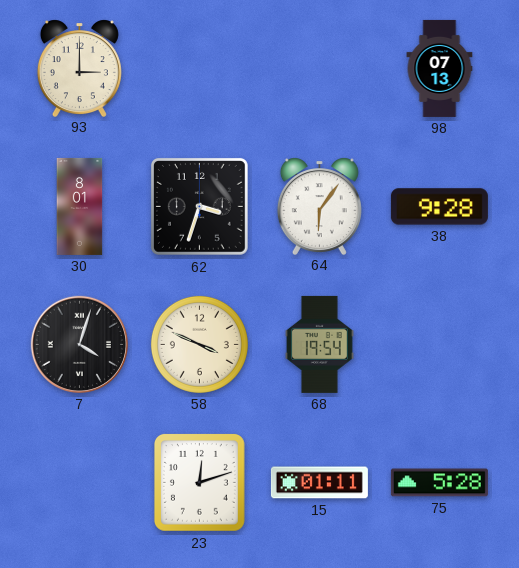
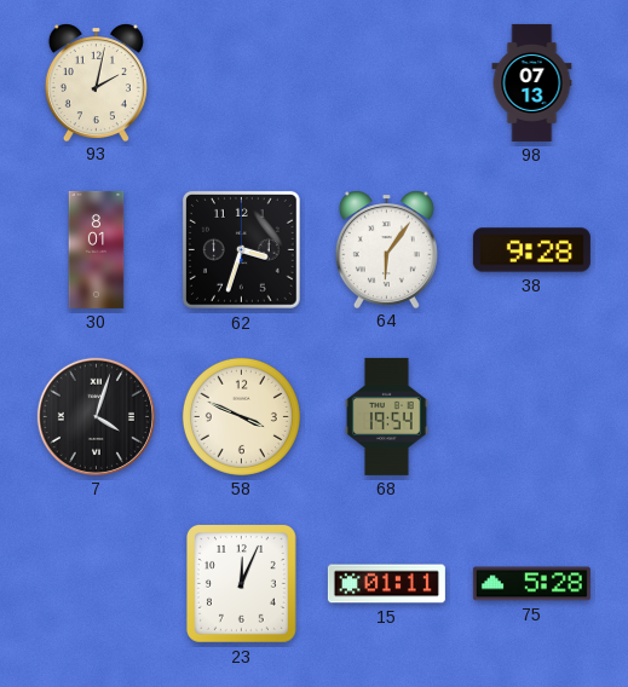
93: 3:00 -> 2:02 (96, 82)
23: 12:12 -> 12:04 (241, 584)
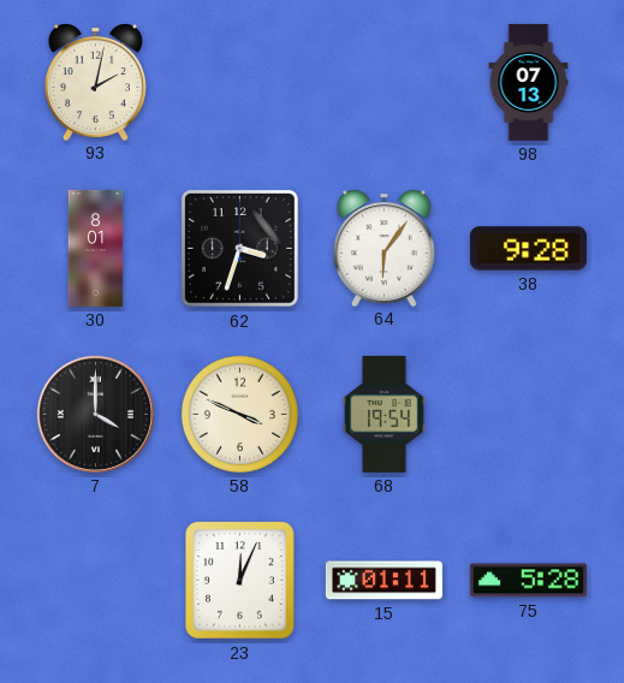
7: 4:03 -> 4:00 (95, 414)
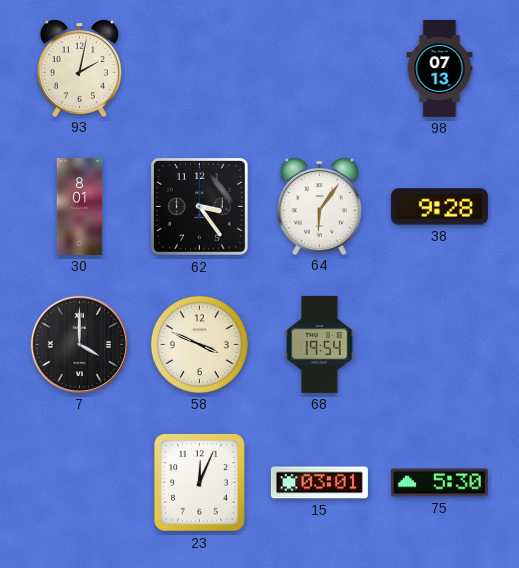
62: 3:33 -> 3:24 (199, 206)
15: 01:11 -> 03:01 (319, 483)
75: 5:28 -> 5:30 (439, 483)
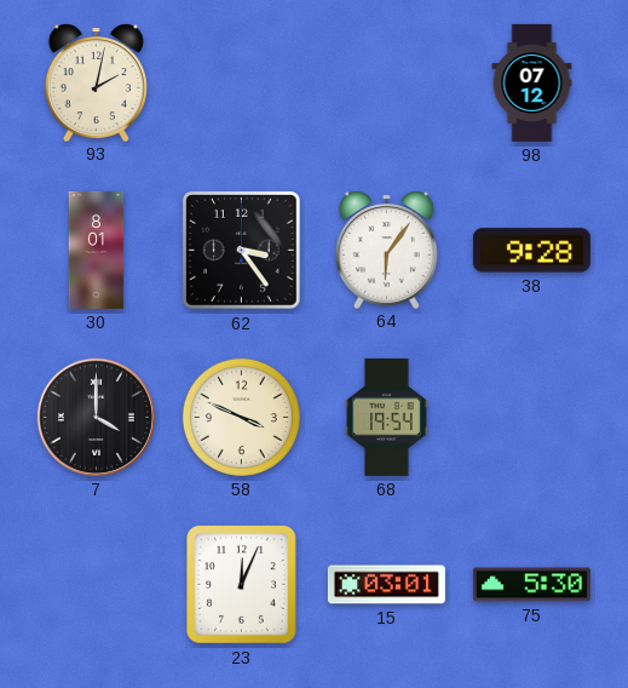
98: 07:13 -> 07:12 (532, 82)
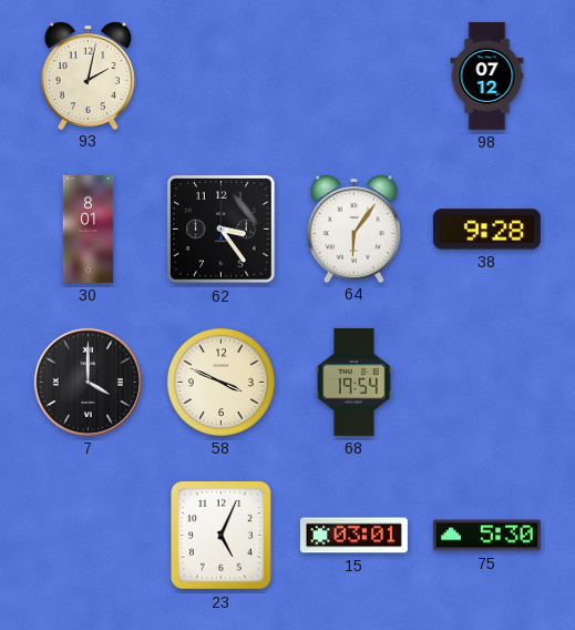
23: 12:04 -> 5:04 (220, 536)
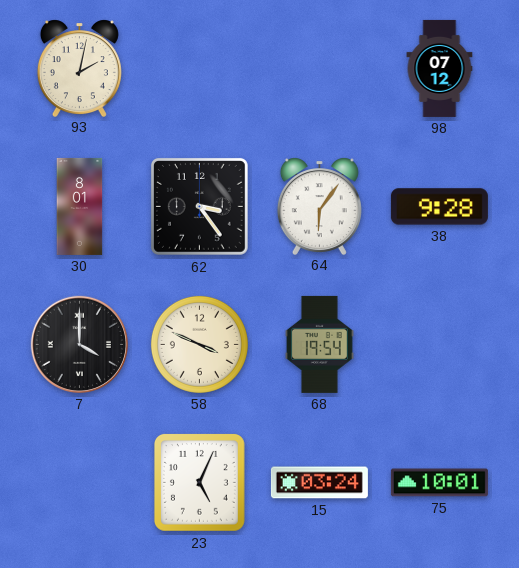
15: 03:01 -> 03:24 (319, 483)
75: 5:30 -> 10:01 (439, 483)
